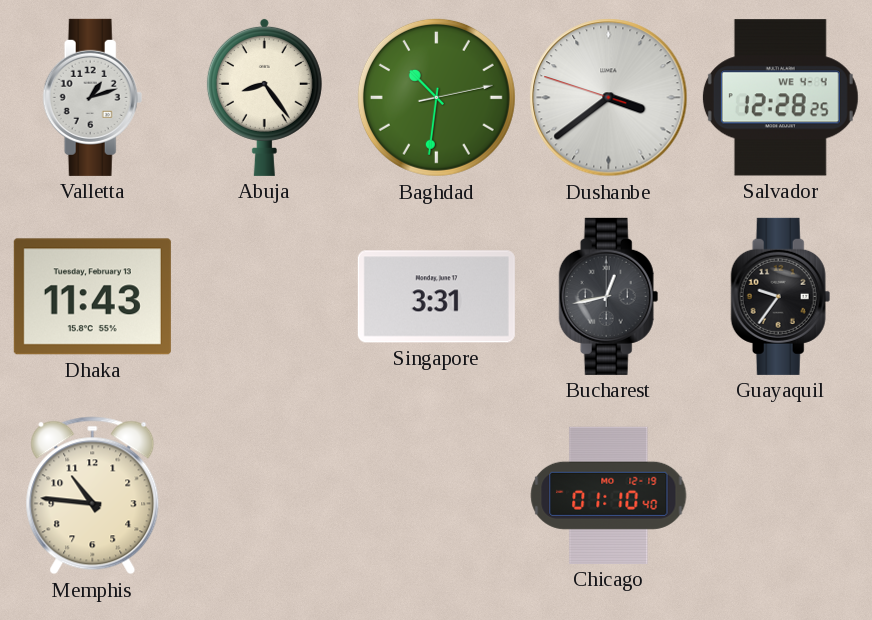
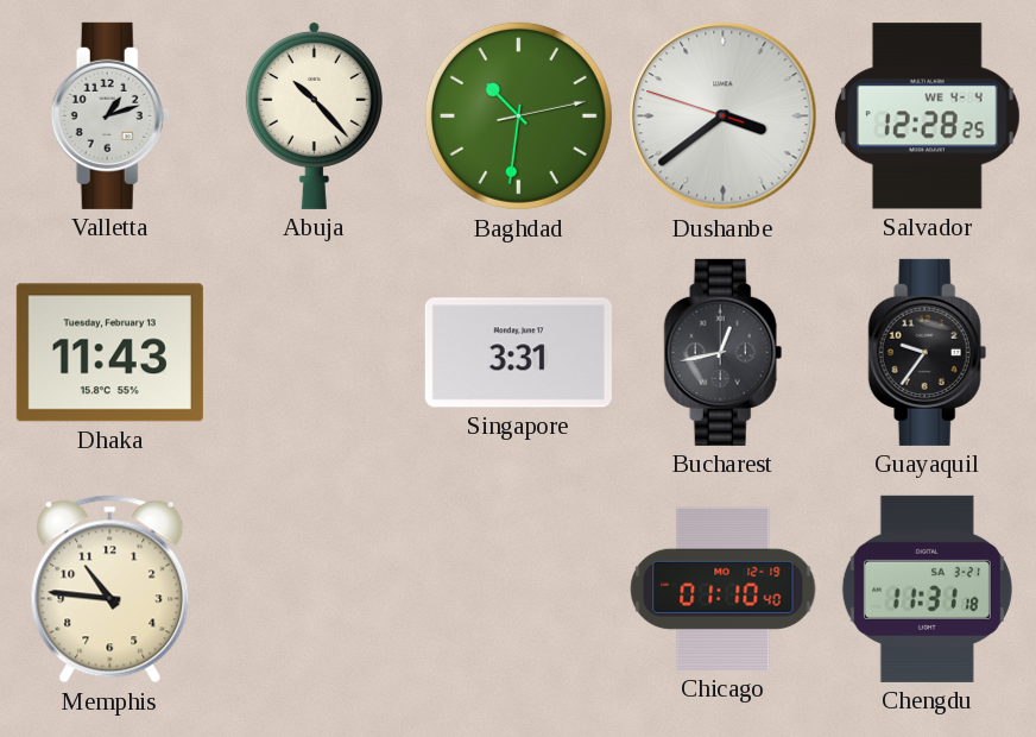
Abuja: 8:24 -> 10:23 (314, 115)
Chengdu: none -> 11:31 (927, 588)
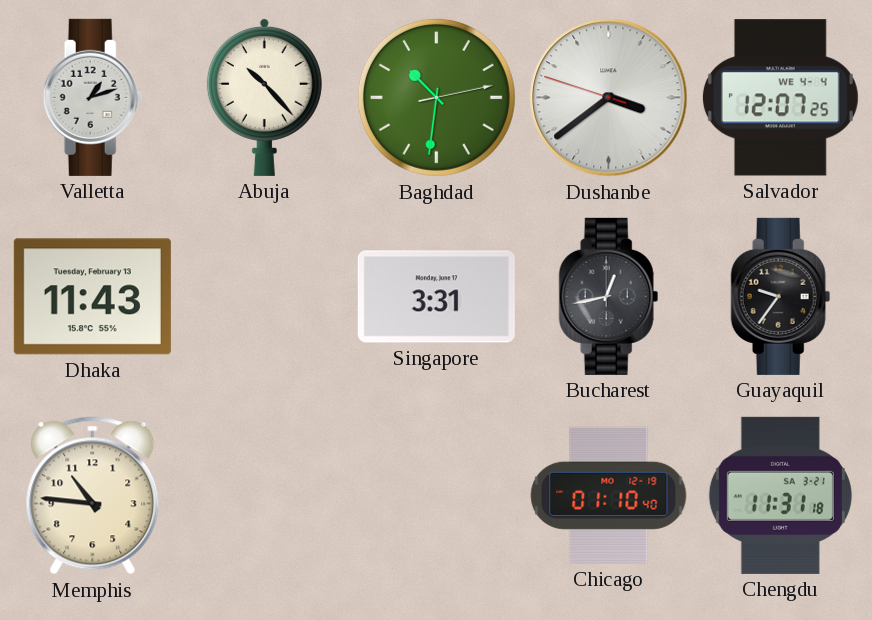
Salvador: 12:28 -> 12:07 (780, 98)
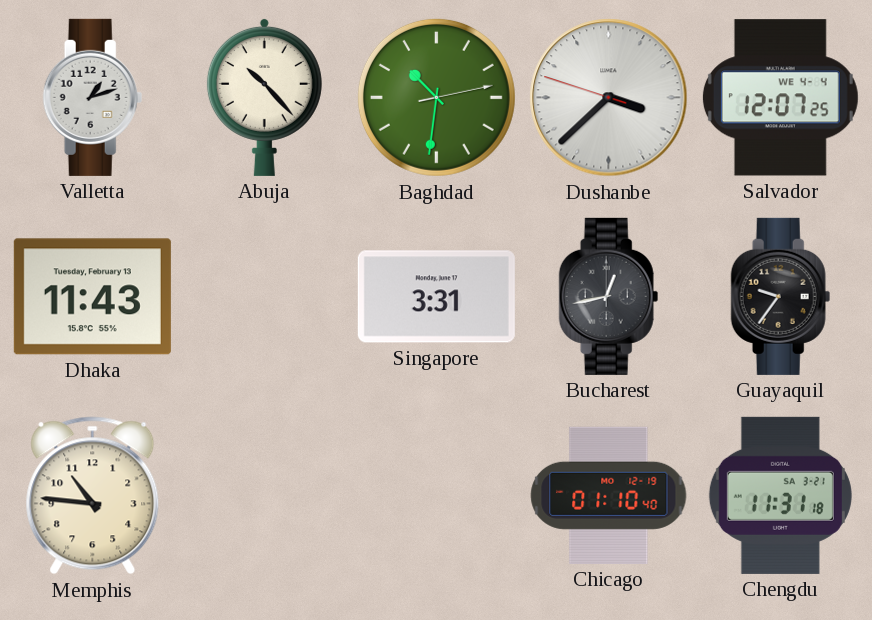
Dushanbe: 3:38 -> 3:37 (609, 98)
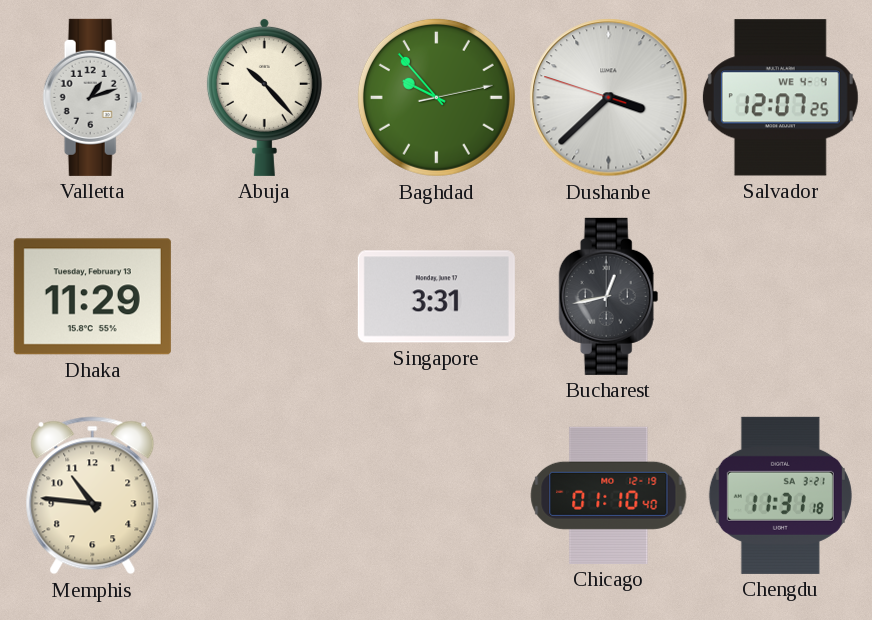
Baghdad: 10:31 -> 9:53 (436, 97)
Dhaka: 11:43 -> 11:29 (92, 297)
Guayaquil: 9:36 -> none (781, 296)
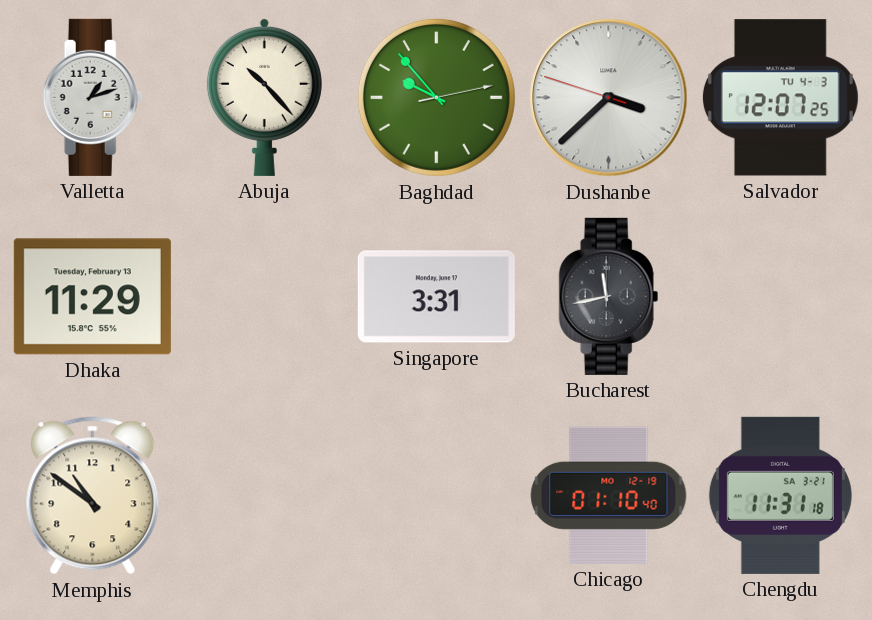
Salvador date: WE 4-4 -> TU 4-3 (780, 98)
Bucharest: 12:43 -> 11:43 (609, 296)
Memphis: 10:46 -> 10:51 (93, 496)
